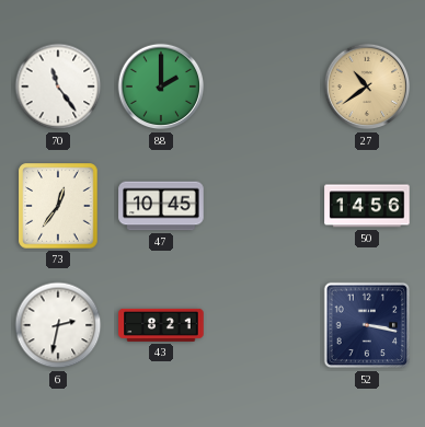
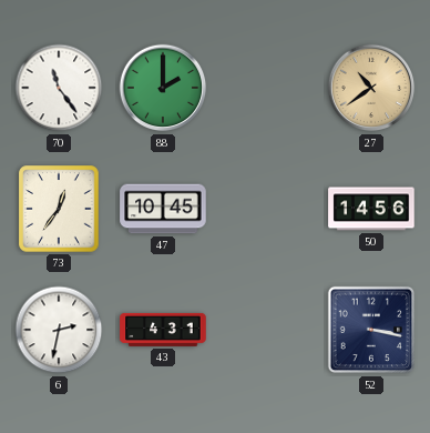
43: 8:21 -> 4:31 (163, 330)
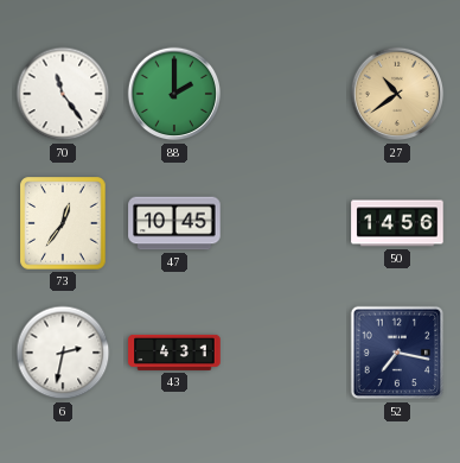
52: 3:17 -> 7:17 (397, 353)
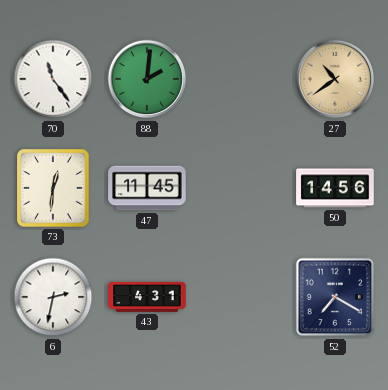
88: 2:00 -> 2:01 (147, 79)
73: 12:36 -> 12:31 (53, 188)
47: 10:45 -> 11:45 (147, 188)
52: 7:17 -> 7:20 (335, 297)
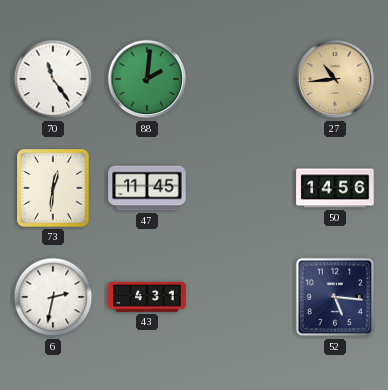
27: 10:39 -> 10:44 (335, 79)
52: 7:20 -> 5:16 (335, 297)
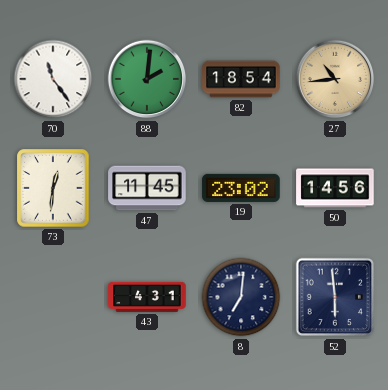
82: none -> 18:54 (241, 79)
19: none -> 23:02 (241, 188)
6: 2:32 -> none (53, 297)
8: none -> 7:01 (241, 297)
52: 5:16 -> 5:59 (335, 297)
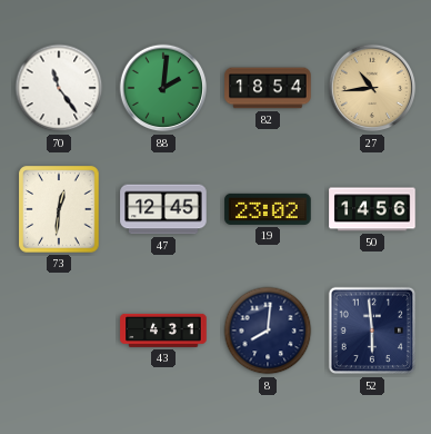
47: 11:45 -> 12:45 (163, 209)
8: 7:01 -> 8:01 (268, 331)
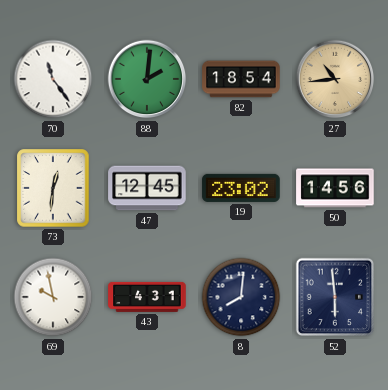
69: none -> 9:58 (53, 297)
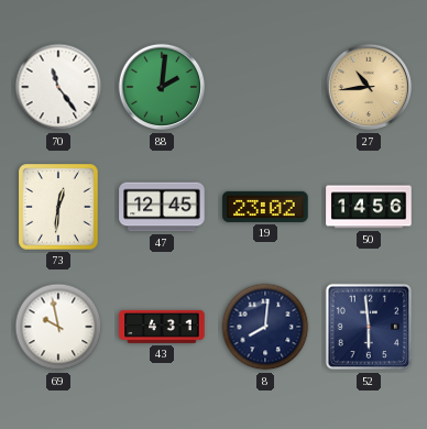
82: 18:54 -> none (241, 79)
